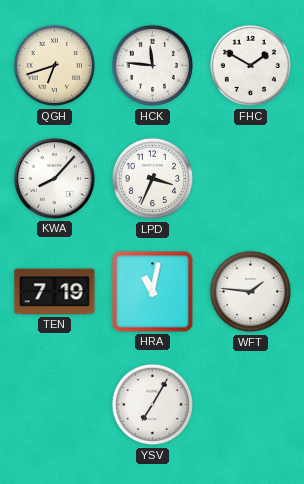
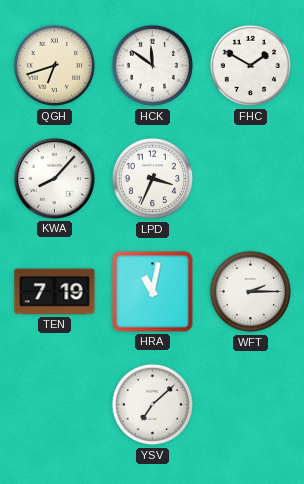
HCK: 11:46 -> 11:51 (153, 66)
WFT: 1:46 -> 2:15 (251, 292)
YSV: 7:05 -> 7:08 (153, 405)
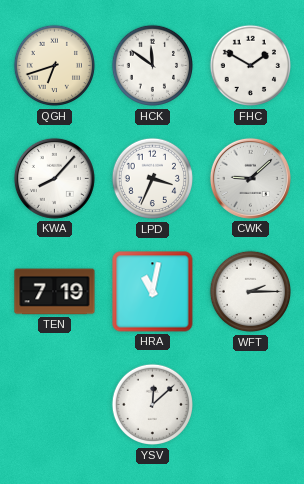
CWK: none -> 9:08 (250, 178)
YSV: 7:08 -> 12:08 (153, 405)
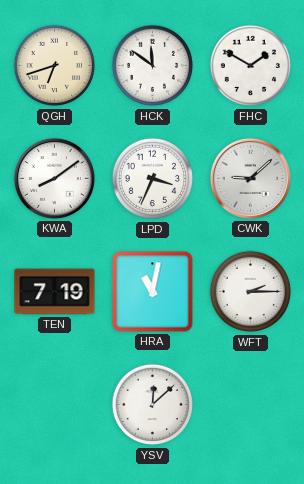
KWA: 8:07 -> 8:09 (54, 178)
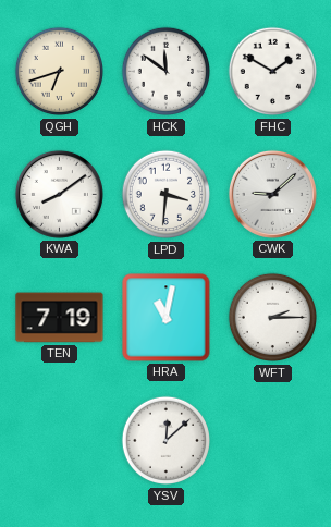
LPD: 3:34 -> 3:31 (167, 195)
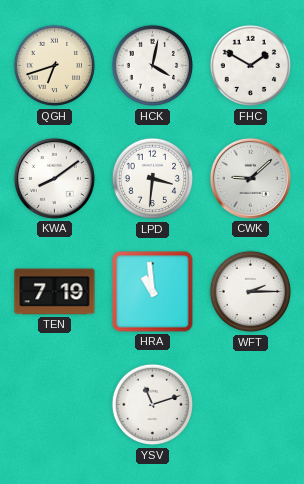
HCK: 11:51 -> 4:02 (153, 66)
HRA: 11:02 -> 10:59 (153, 292)
YSV: 12:08 -> 11:12 (153, 405)
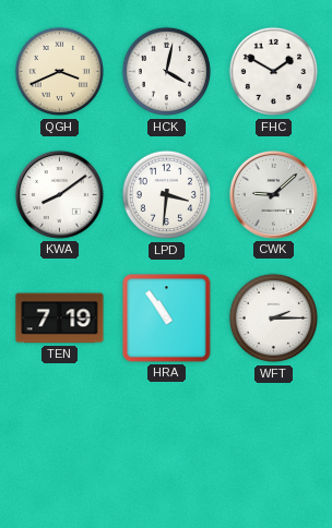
QGH: 6:42 -> 3:41 (60, 72)
HRA: 10:59 -> 10:54 (167, 319)
YSV: 11:12 -> none (153, 405)
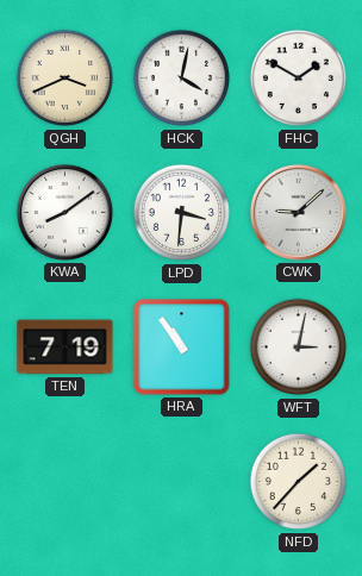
WFT: 2:15 -> 3:02 (299, 348)
NFD: none -> 1:37 (299, 482)
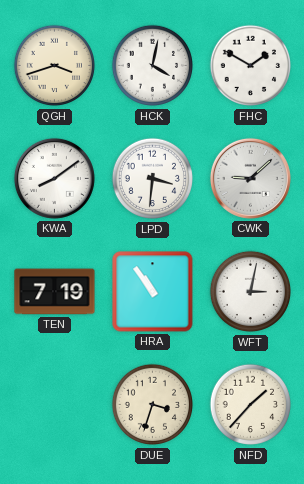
QGH: 3:41 -> 3:42 (55, 66)
DUE: none -> 3:33 (153, 405)
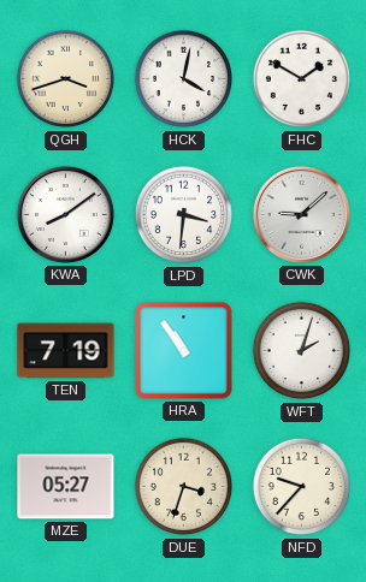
WFT: 3:02 -> 2:03 (302, 351)
MZE: none -> 05:27 (66, 487)
NFD: 1:37 -> 9:37 (302, 487)
